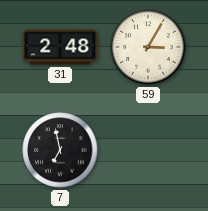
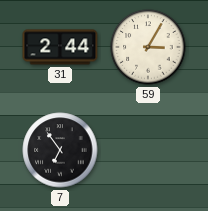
31: 2:48 -> 2:44 (60, 47)
7: 6:58 -> 6:54 (60, 150)
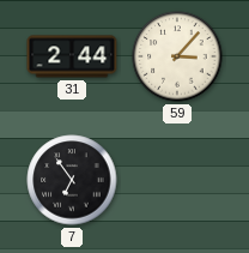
59: 3:05 -> 3:07 (177, 56)
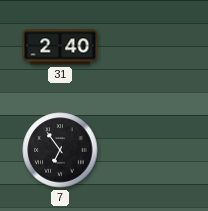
31: 2:44 -> 2:40 (60, 47)
59: 3:07 -> none (177, 56)
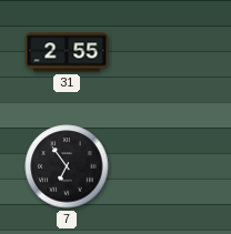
31: 2:40 -> 2:55 (67, 52)
